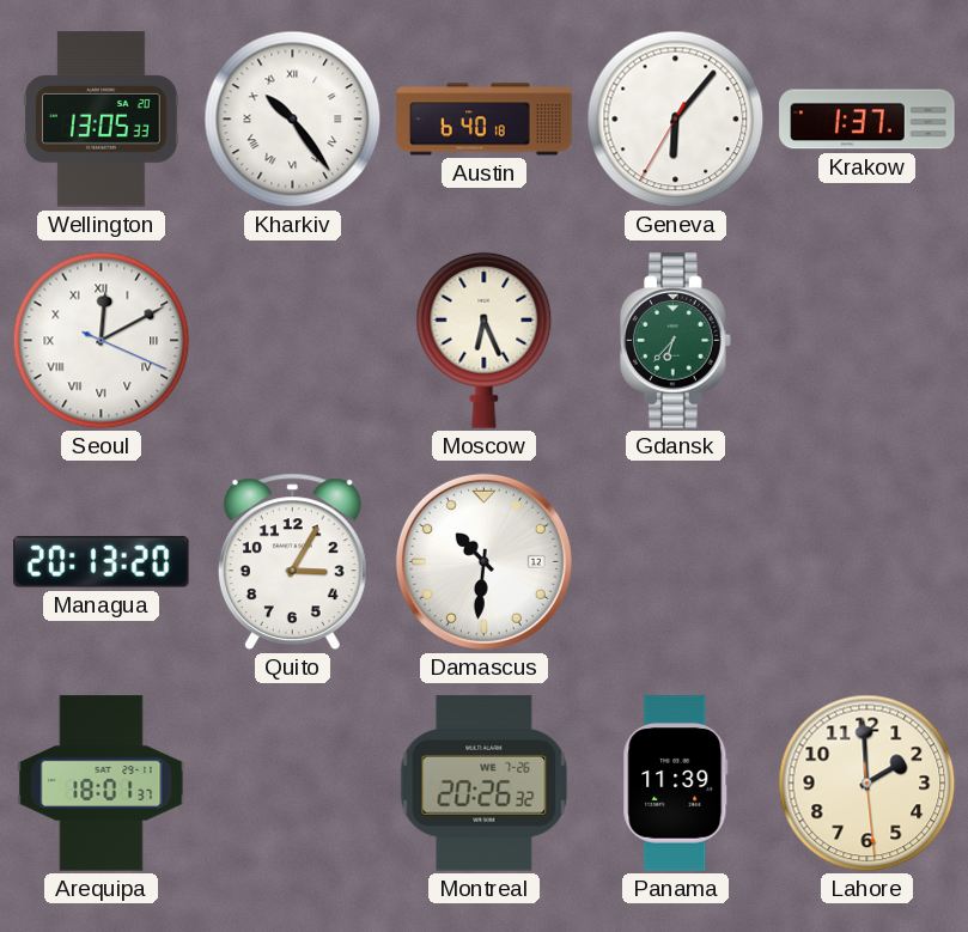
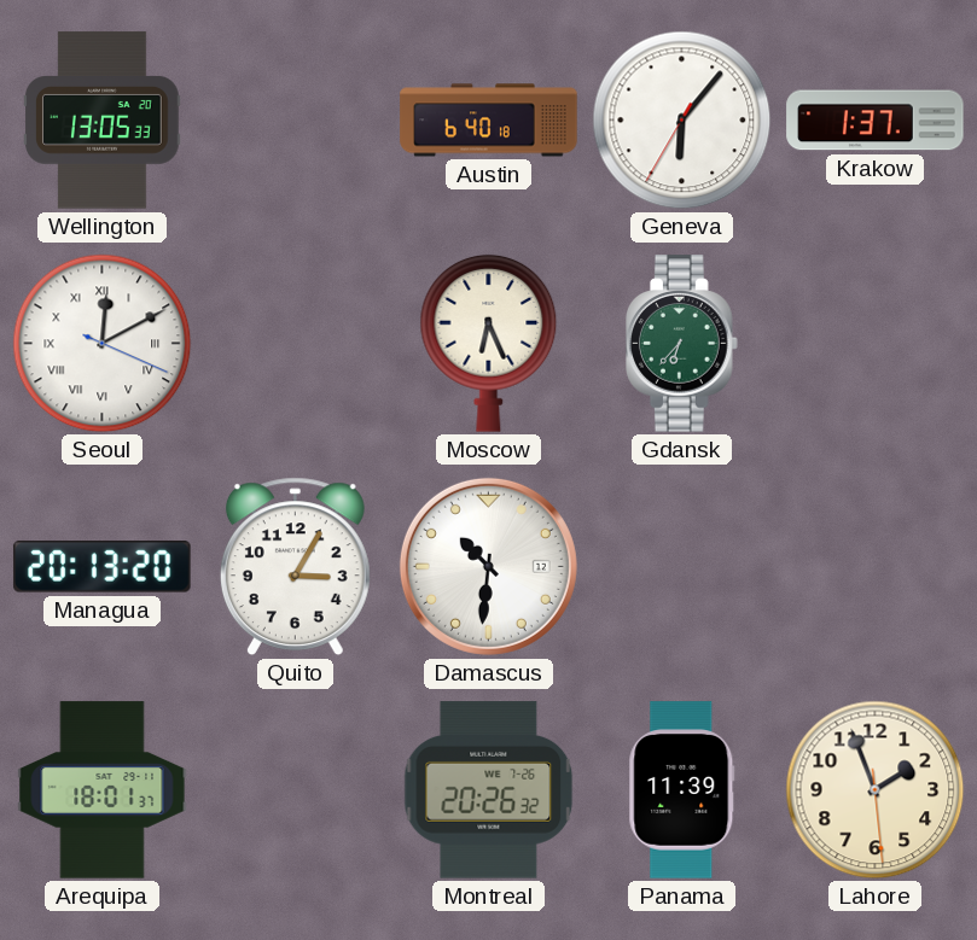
Kharkiv: 10:24 -> none (293, 120)
Lahore: 1:59 -> 1:56 (876, 790)
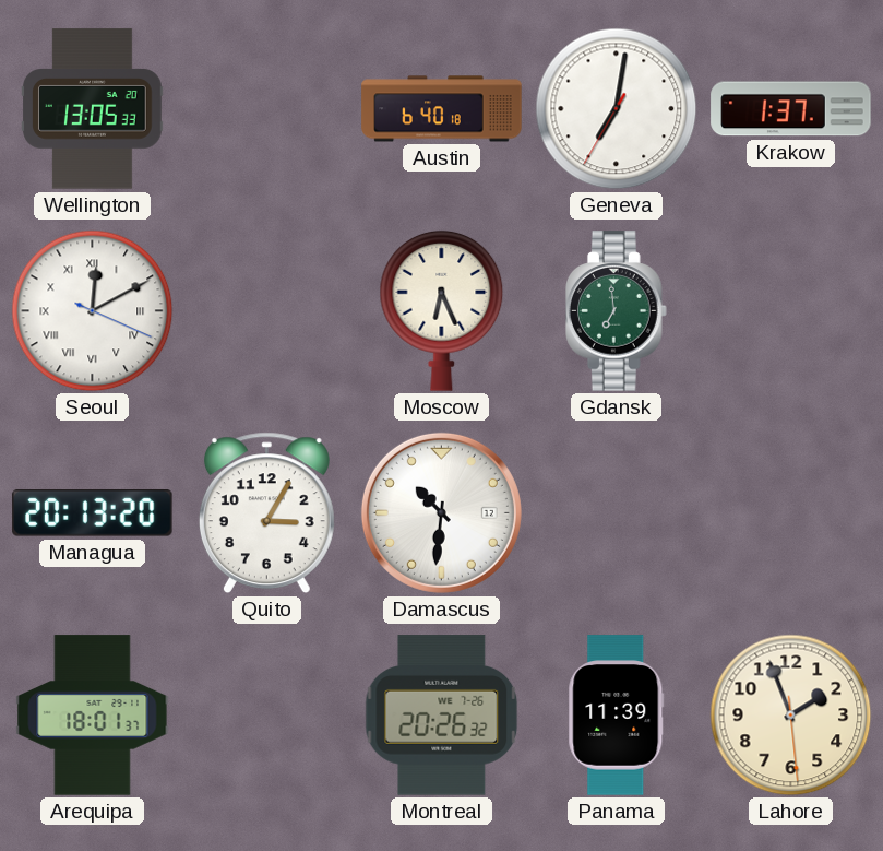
Geneva: 6:06 -> 7:01 (617, 109)
Gdansk: 6:37 -> 6:59 (617, 311)
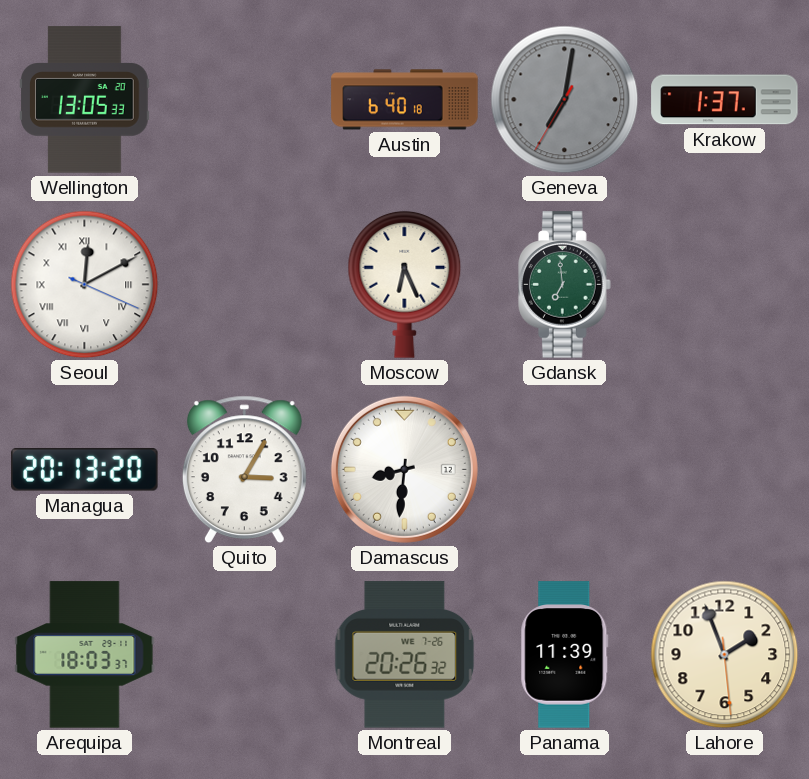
Geneva dial: white -> grey (565, 100)
Damascus: 10:31 -> 8:31 (404, 469)
Arequipa: 18:01 -> 18:03 (85, 655)
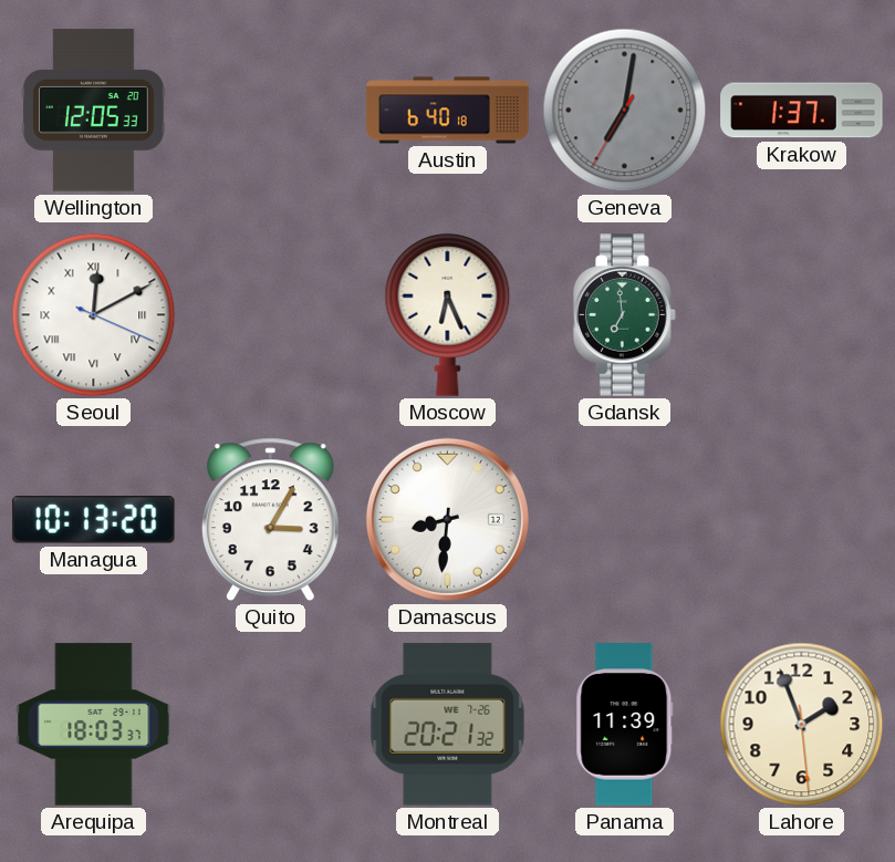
Wellington: 13:05 -> 12:05 (94, 111)
Managua: 20:13 -> 10:13 (94, 520)
Montreal: 20:26 -> 20:21 (448, 725)
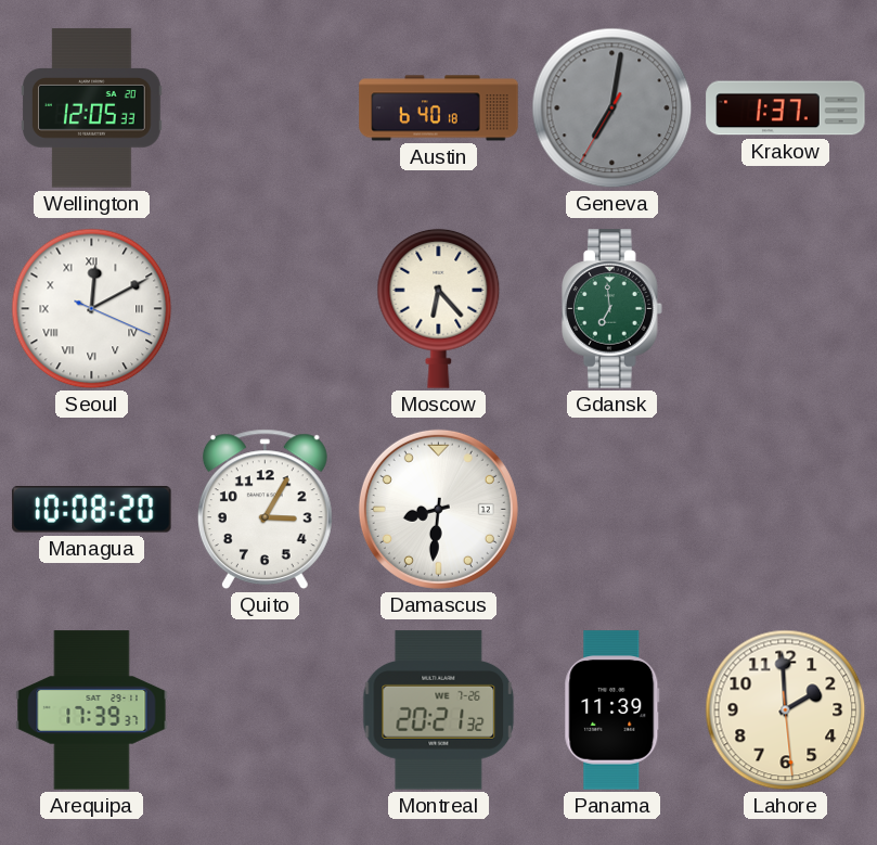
Moscow: 6:26 -> 6:23 (439, 308)
Managua: 10:13 -> 10:08 (92, 510)
Arequipa: 18:03 -> 17:39 (92, 710)
Lahore: 1:56 -> 1:59 (786, 710)
